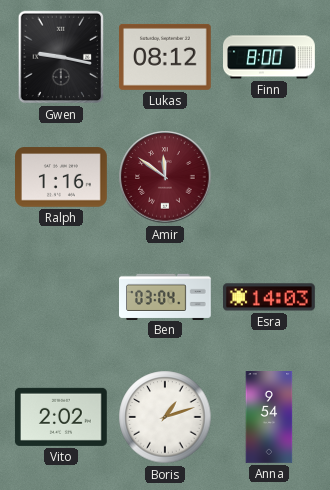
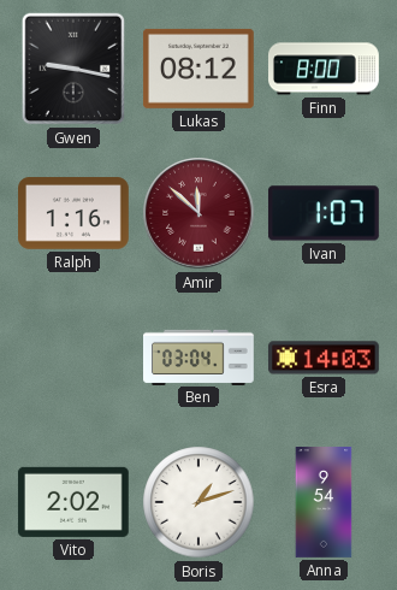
Amir: 11:51 -> 11:52 (198, 213)
Ivan: none -> 1:07 (324, 213)
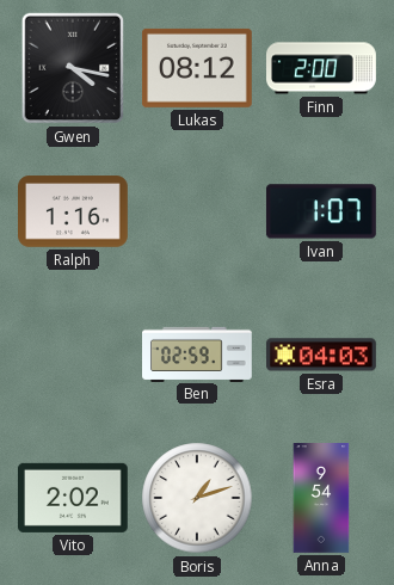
Gwen: 9:17 -> 4:17 (73, 68)
Finn: 8:00 -> 2:00 (321, 68)
Amir: 11:52 -> none (198, 213)
Ben: 03:04 -> 02:59 (198, 353)
Esra: 14:03 -> 04:03 (322, 355)
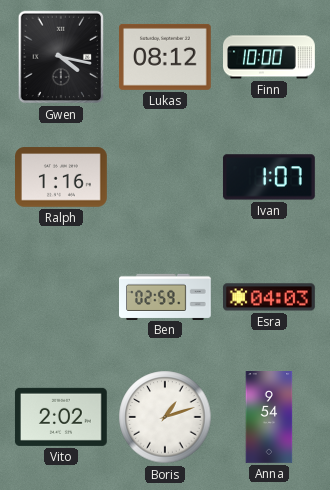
Finn: 2:00 -> 10:00 (269, 57)
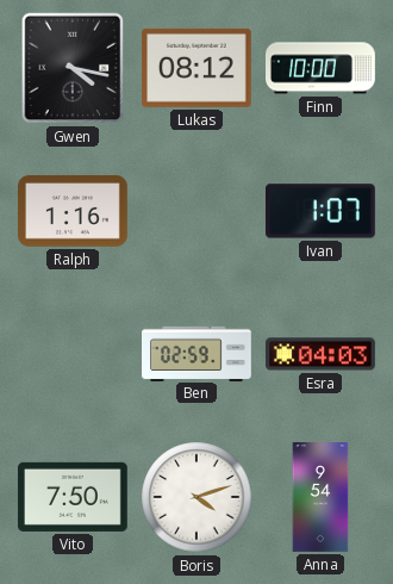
Vito: 2:02 -> 7:50 (73, 497)
Boris: 1:12 -> 4:12 (196, 497)
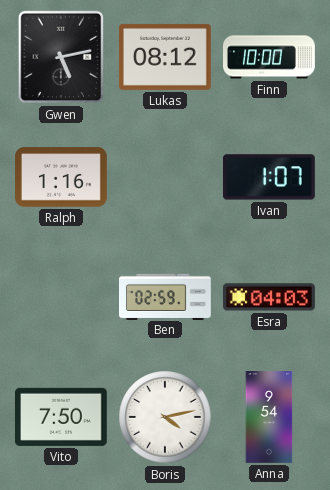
Gwen: 4:17 -> 5:13 (61, 57)
Boris: 4:12 -> 4:13 (165, 417)
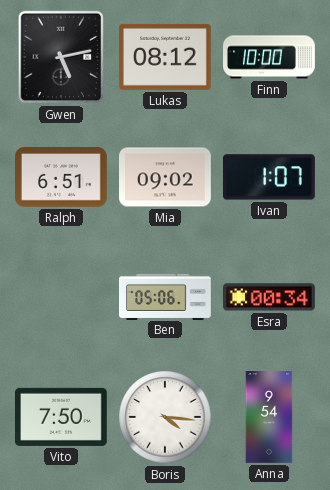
Ralph: 1:16 -> 6:51 (62, 177)
Mia: none -> 09:02 (166, 177)
Ben: 02:59 -> 05:06 (166, 296)
Esra: 04:03 -> 00:34 (270, 297)
Boris: 4:13 -> 4:16 (165, 417)
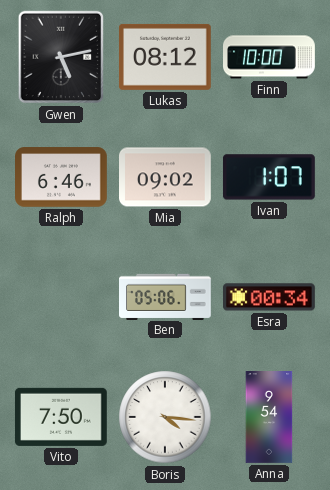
Ralph: 6:51 -> 6:46 (62, 177)
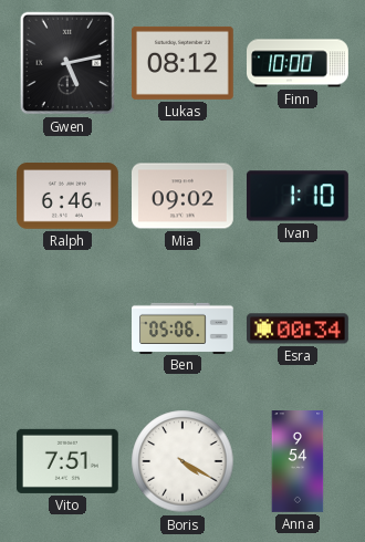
Ivan: 1:07 -> 1:10 (298, 196)
Vito: 7:50 -> 7:51 (67, 461)
Boris: 4:16 -> 4:20 (182, 461)
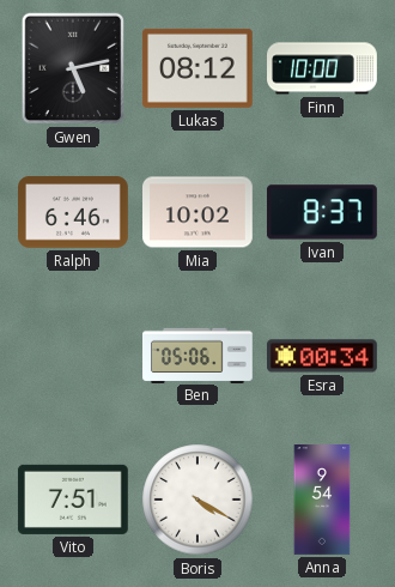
Mia: 09:02 -> 10:02 (199, 212)
Ivan: 1:10 -> 8:37 (322, 212)
